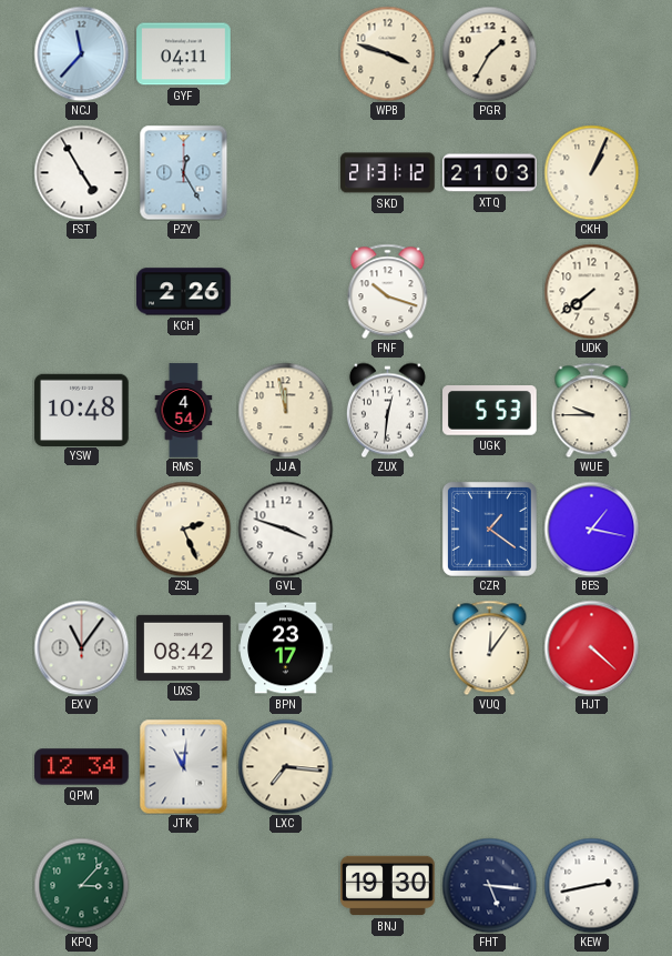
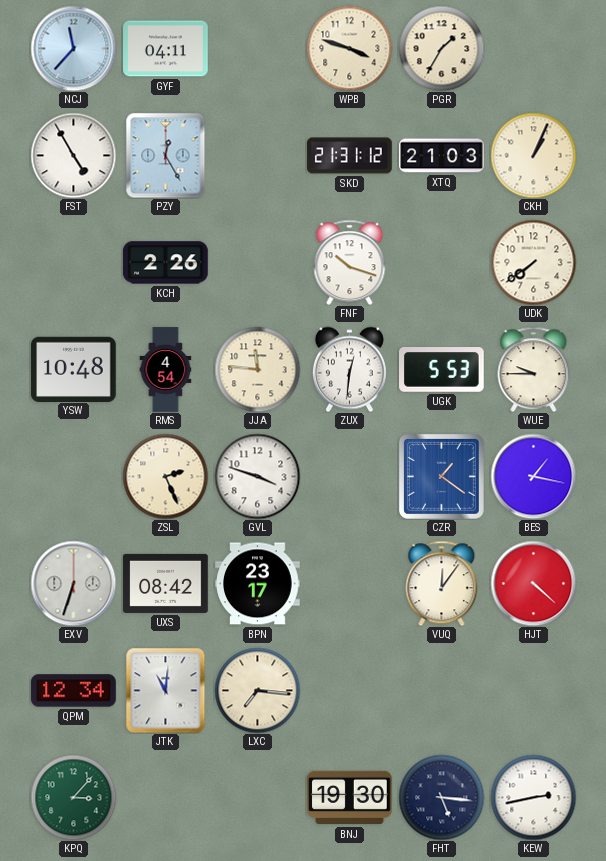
JJA: 11:58 -> 11:46 (257, 369)
EXV: 11:06 -> 6:33 (73, 583)
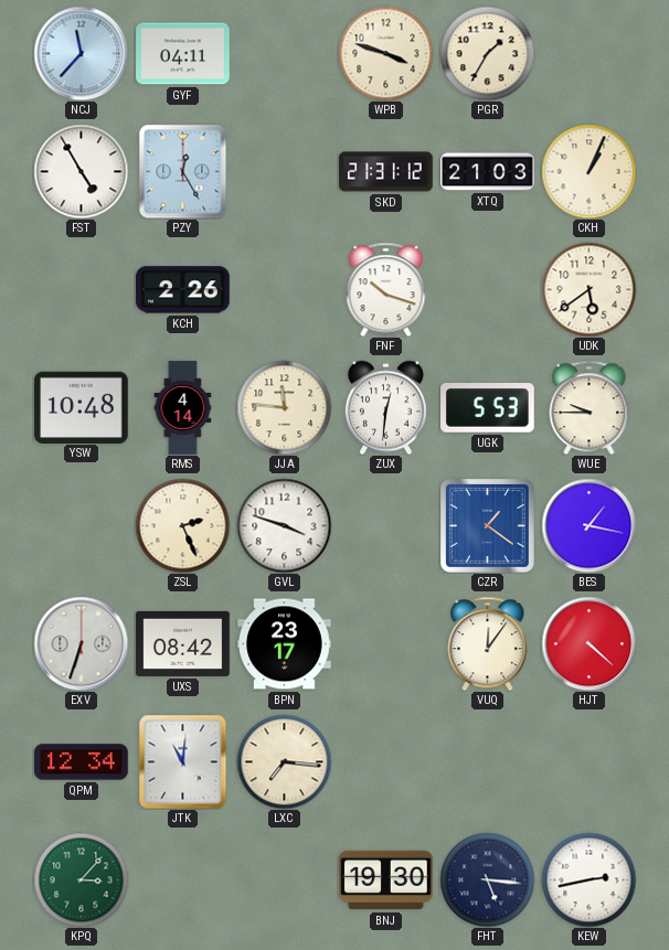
UDK: 7:39 -> 5:39 (588, 289)
RMS: 4:54 -> 4:14 (183, 408)
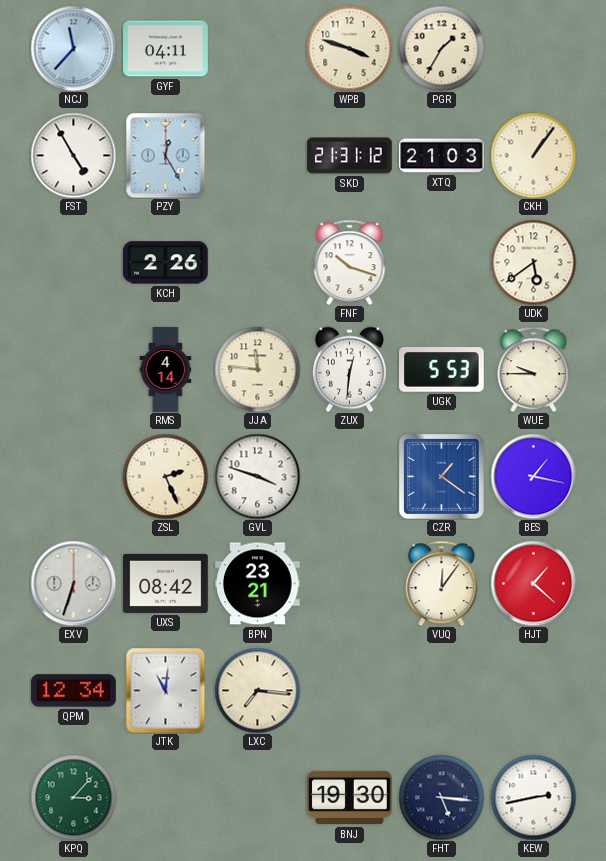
CKH: 1:04 -> 1:06 (533, 155)
YSW: 10:48 -> none (82, 407)
BPN: 23:17 -> 23:21 (258, 584)
HJT: 4:22 -> 1:22 (533, 583)
